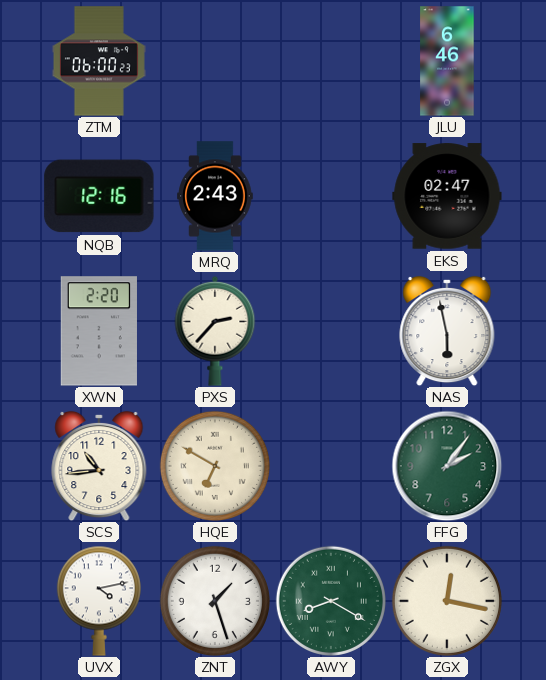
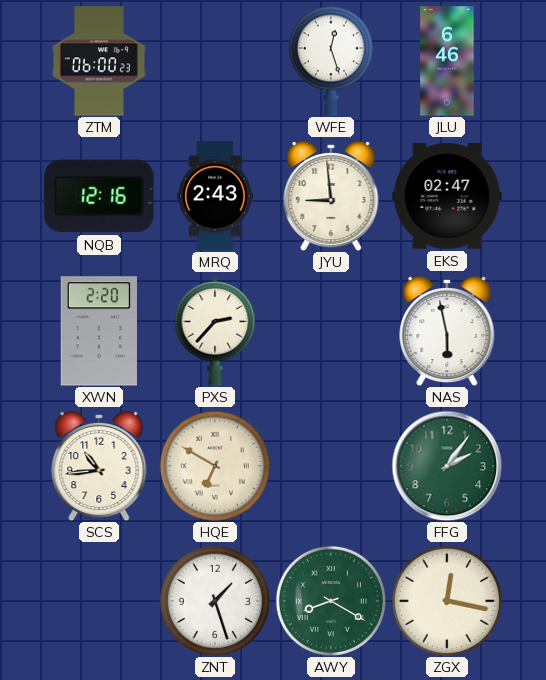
WFE: none -> 12:27 (331, 61)
JYU: none -> 8:59 (331, 196)
UVX: 4:13 -> none (99, 601)
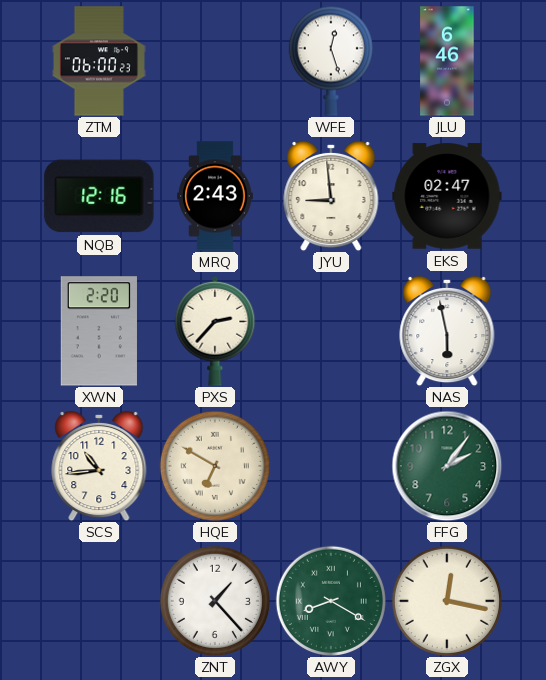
ZNT: 1:27 -> 1:23 (215, 601)
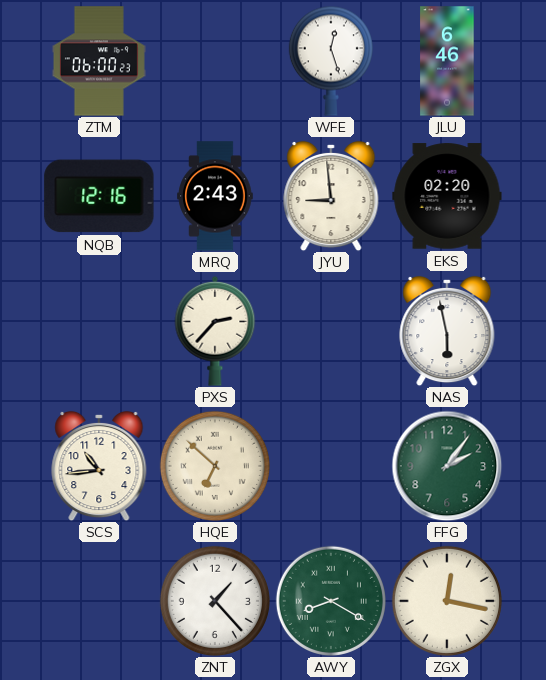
EKS: 02:47 -> 02:20 (447, 196)
XWN: 2:20 -> none (99, 331)
HQE: 6:50 -> 6:52 (215, 466)
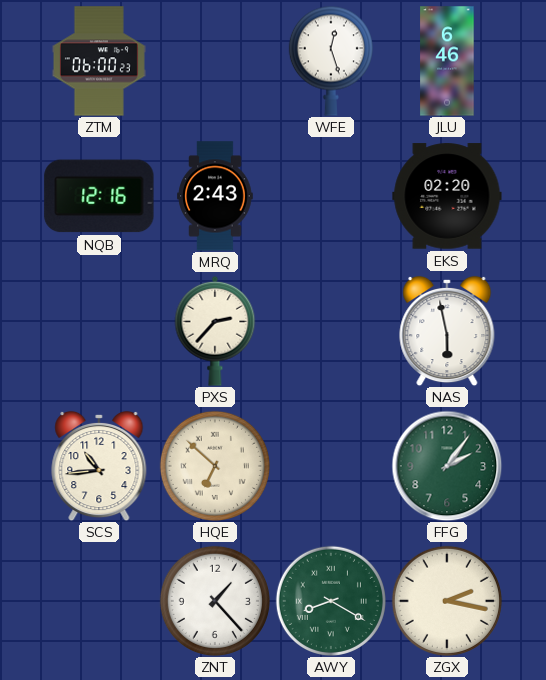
JYU: 8:59 -> none (331, 196)
ZGX: 12:17 -> 2:17 (447, 601)
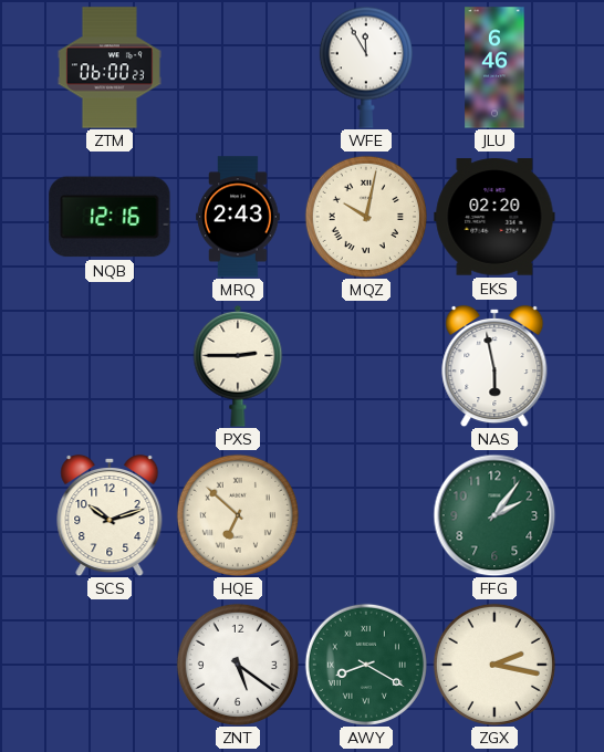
WFE: 12:27 -> 11:55 (366, 67)
MQZ: none -> 10:02 (366, 217)
PXS: 2:37 -> 2:45 (238, 366)
SCS: 10:44 -> 10:12 (110, 515)
ZNT: 1:23 -> 5:21 (238, 665)
